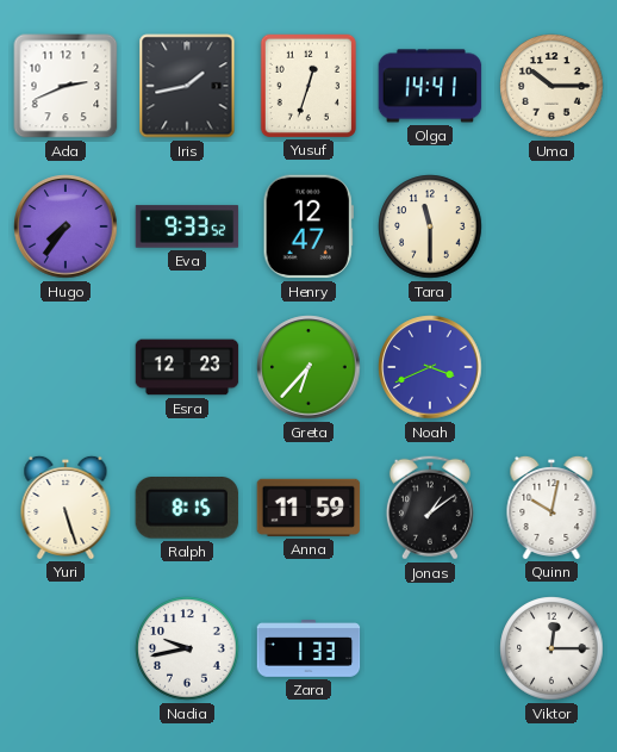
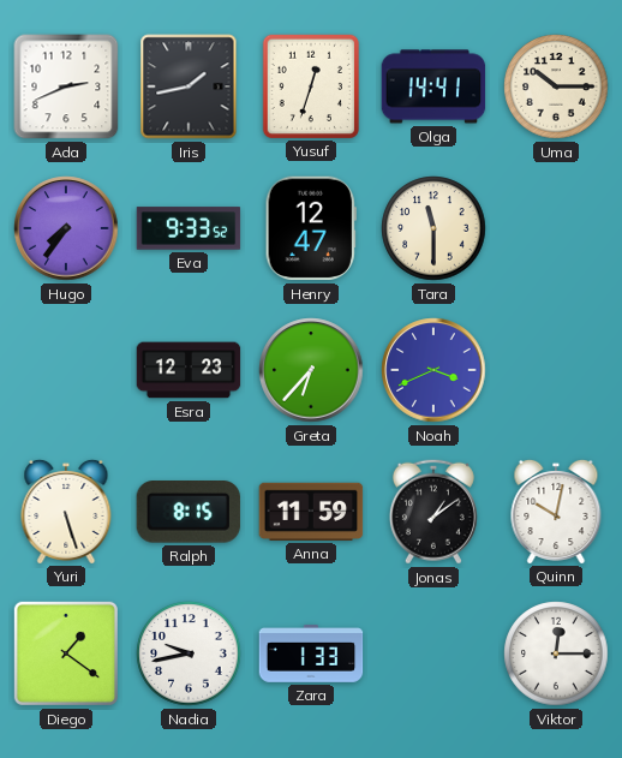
Diego: none -> 1:21 (66, 653)
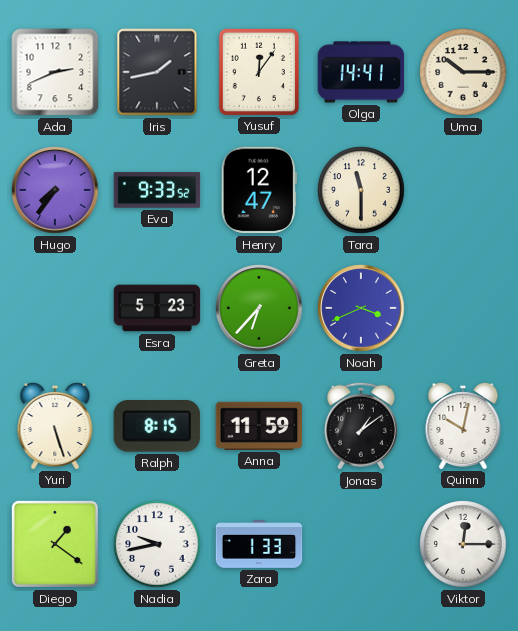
Yusuf: 12:33 -> 12:06 (258, 71)
Esra: 12:23 -> 5:23 (157, 308)
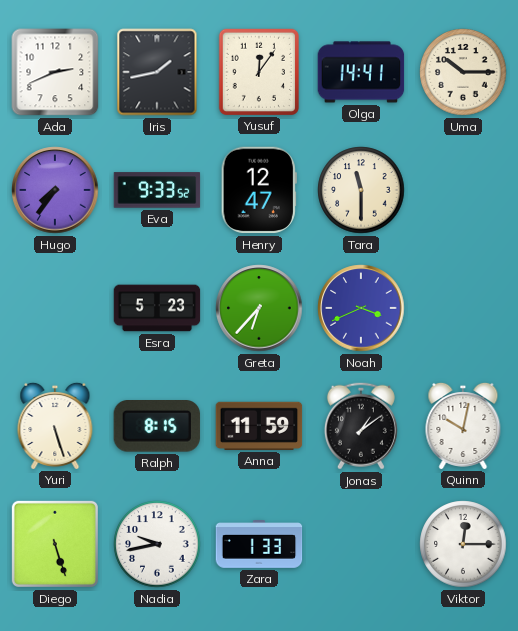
Diego: 1:21 -> 5:27 (55, 544)
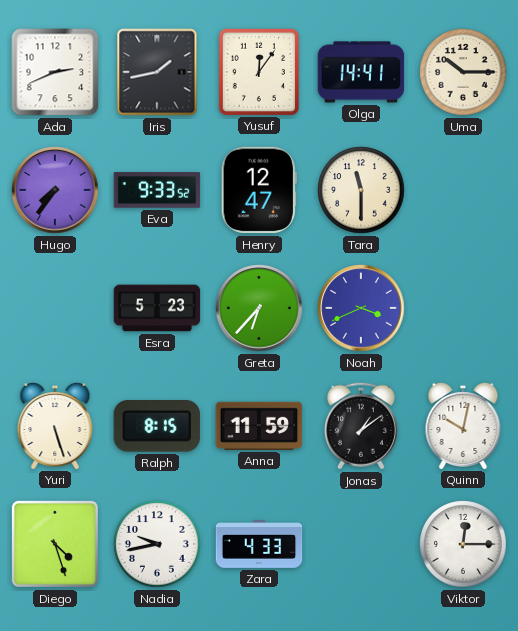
Diego: 5:27 -> 4:27 (55, 544)
Zara: 1:33 -> 4:33 (259, 545)
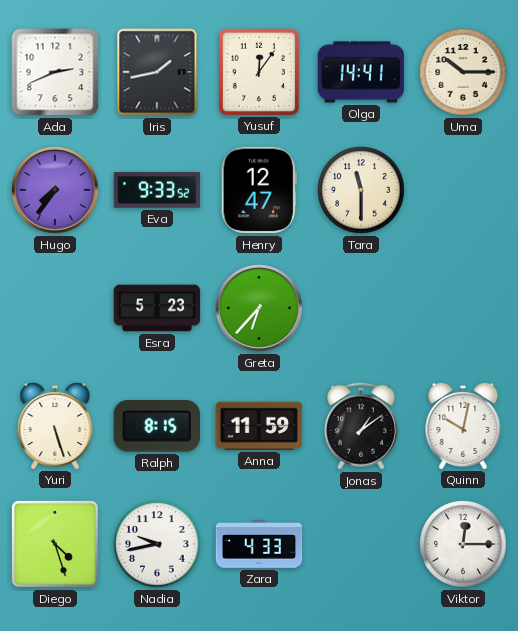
Noah: 3:41 -> none (361, 308)
